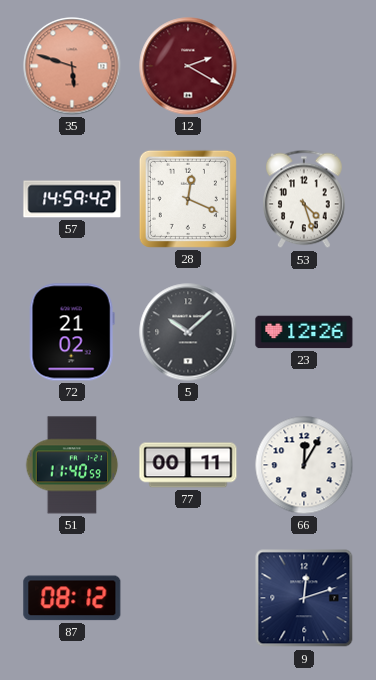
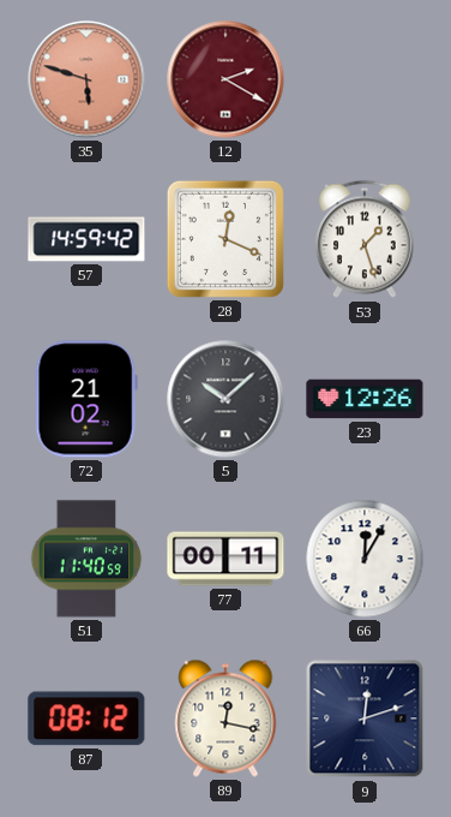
53: 4:27 -> 1:27 (366, 239)
89: none -> 12:17 (225, 718)
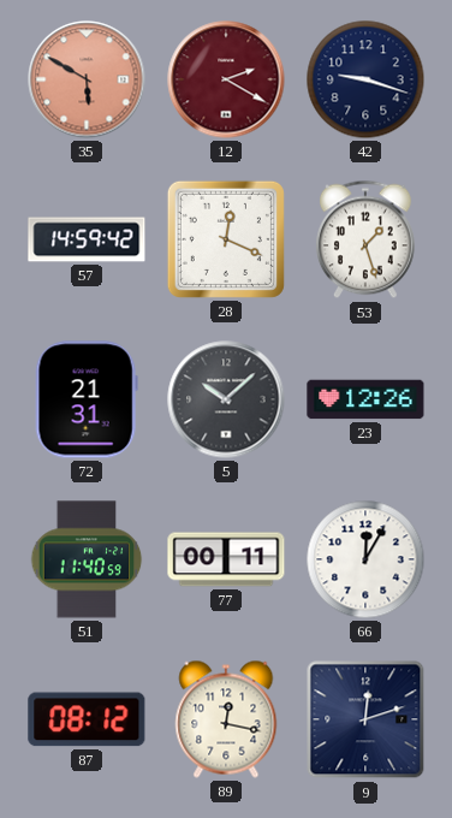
35: 5:48 -> 5:50 (87, 79)
42: none -> 9:18 (365, 79)
72: 21:02 -> 21:31 (87, 399)
